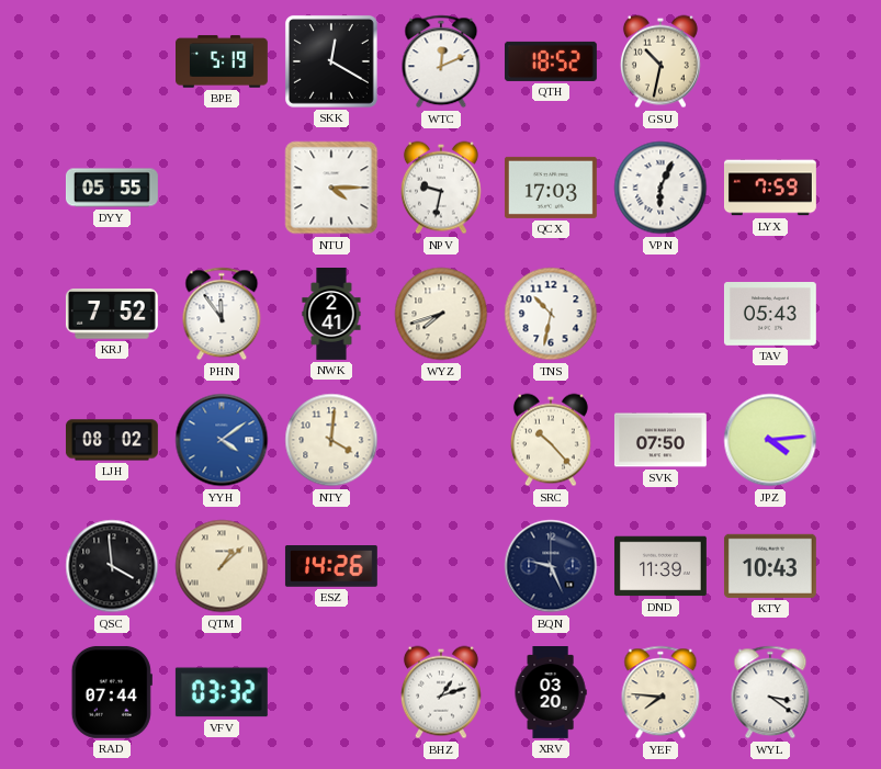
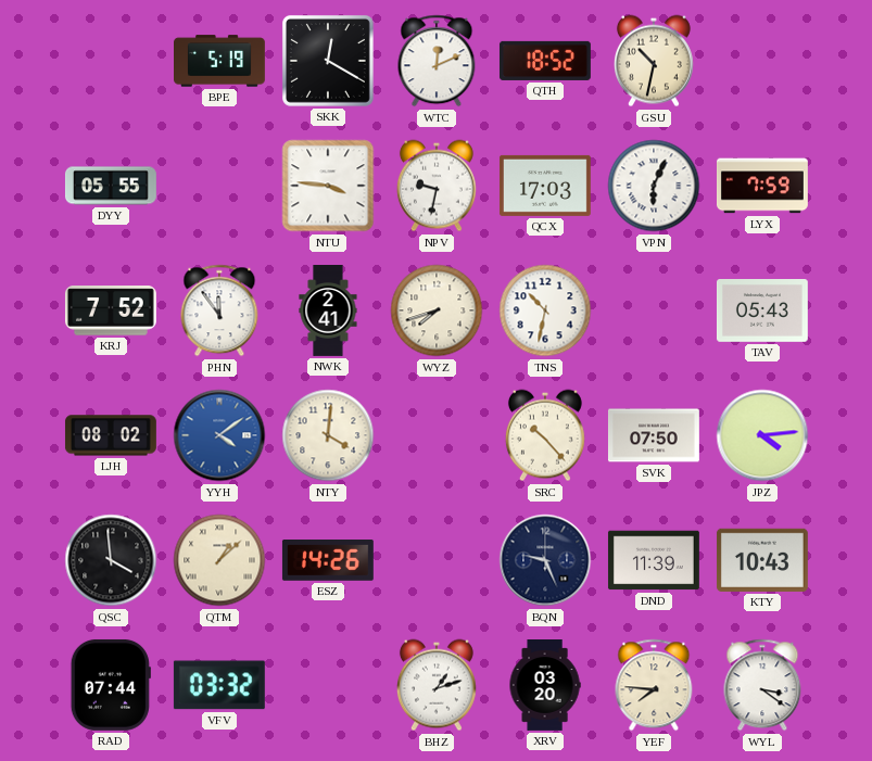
NTU: 4:15 -> 3:46 (328, 186)
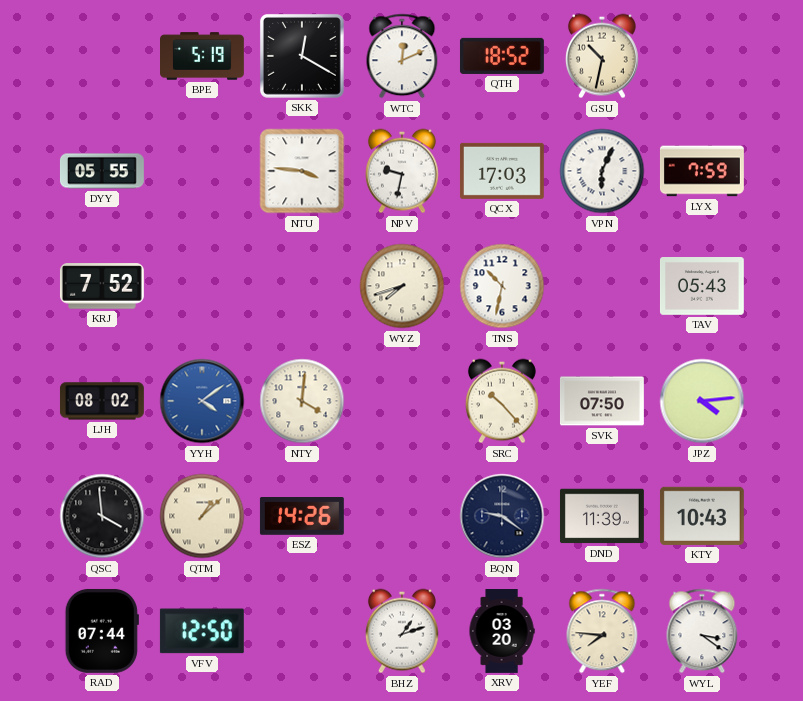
PHN: 11:54 -> none (219, 310)
NWK: 2:41 -> none (328, 312)
BQN: 9:26 -> 9:21 (502, 516)
VFV: 03:32 -> 12:50 (202, 631)
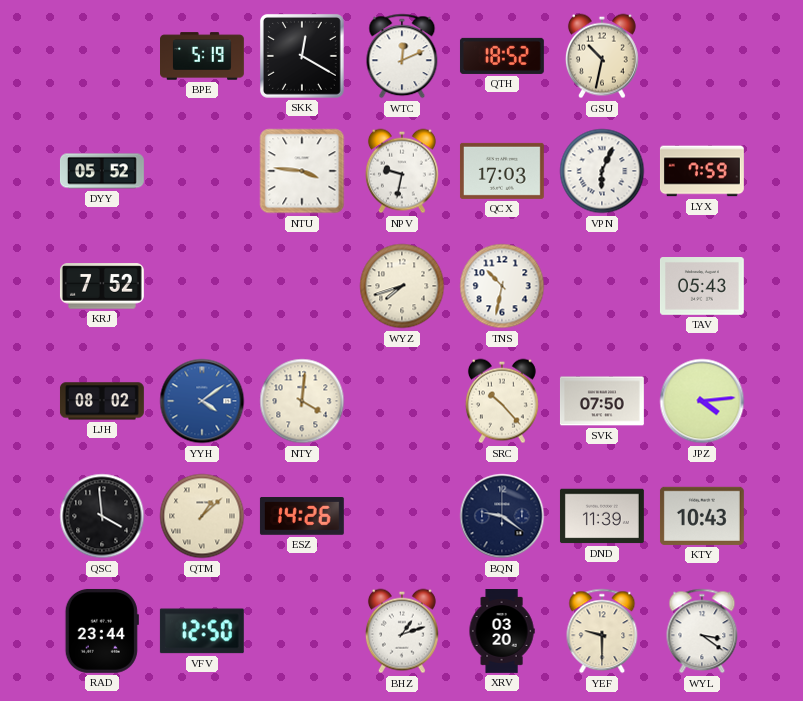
DYY: 05:55 -> 05:52 (102, 171)
RAD: 07:44 -> 23:44 (102, 631)
YEF: 7:46 -> 9:30 (602, 631)
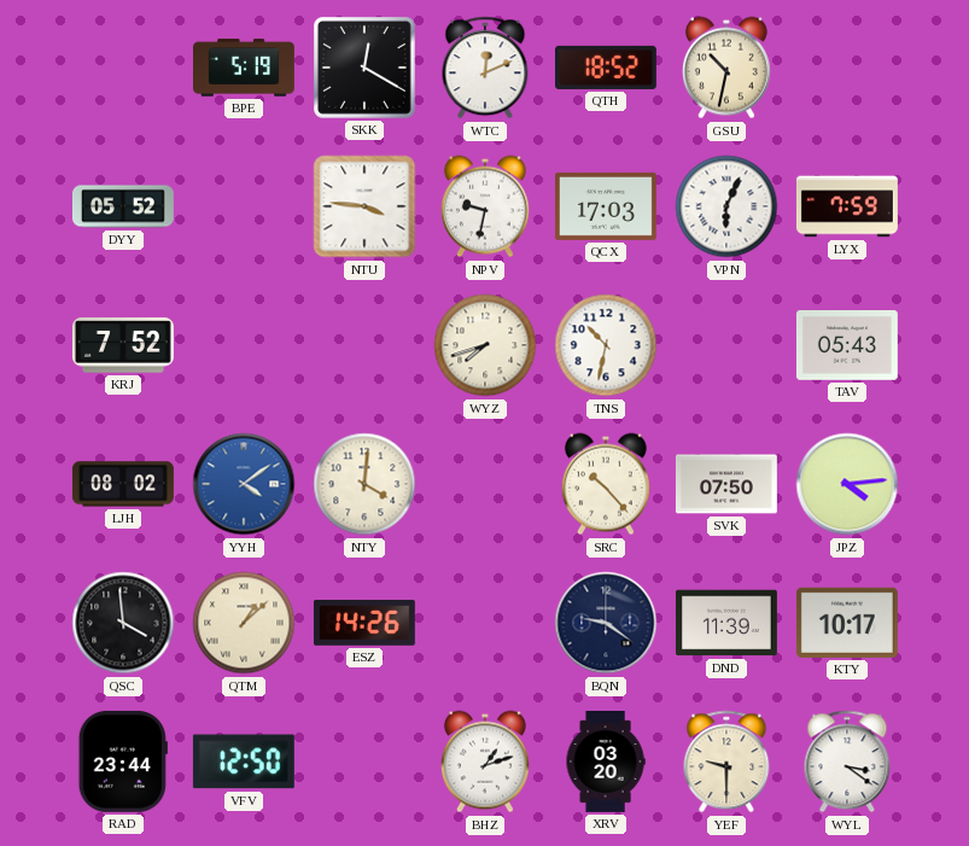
KTY: 10:43 -> 10:17 (847, 623)
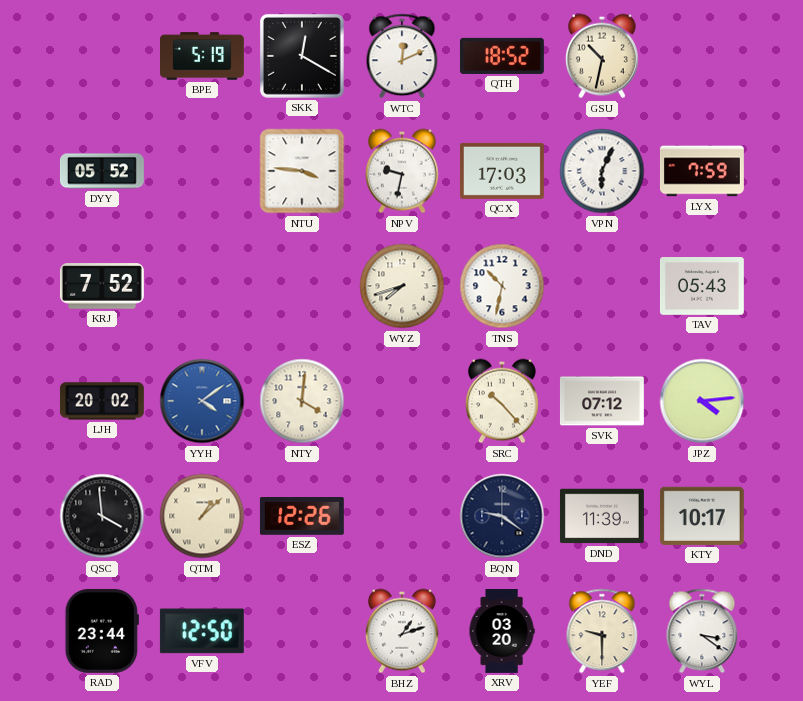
LJH: 08:02 -> 20:02 (102, 401)
SVK: 07:50 -> 07:12 (602, 401)
ESZ: 14:26 -> 12:26 (302, 517)
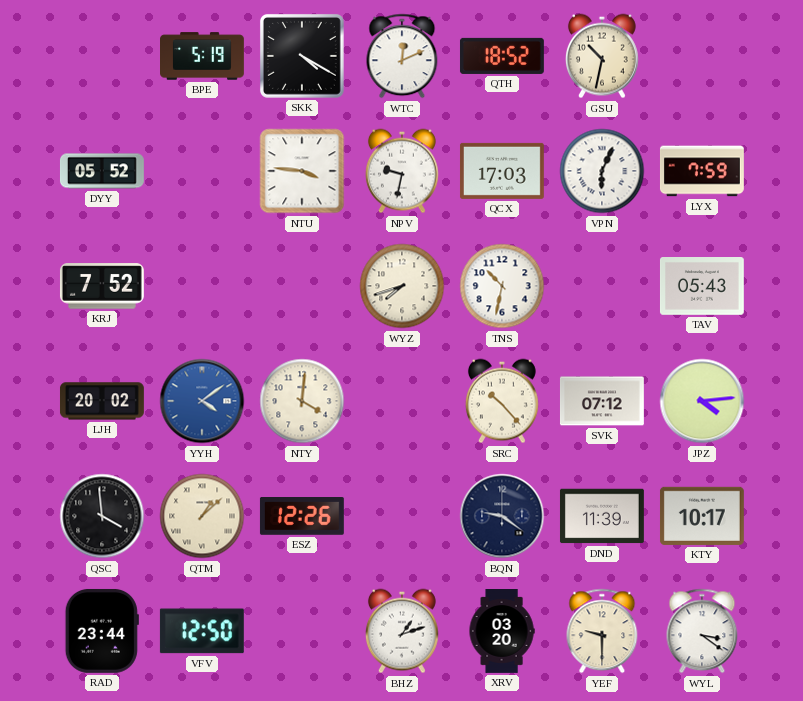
SKK: 12:20 -> 4:20 (302, 56)
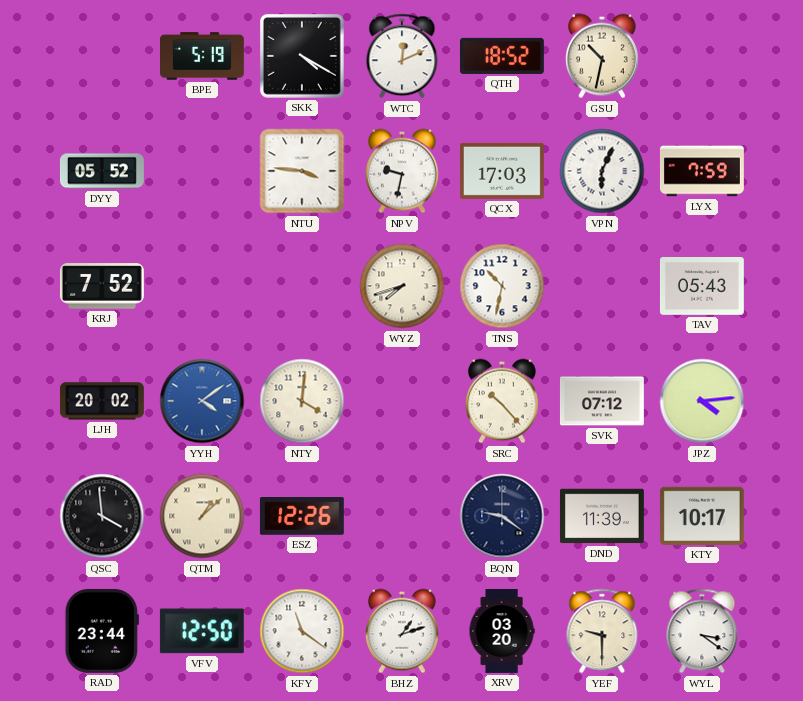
KFY: none -> 11:21 (302, 631)
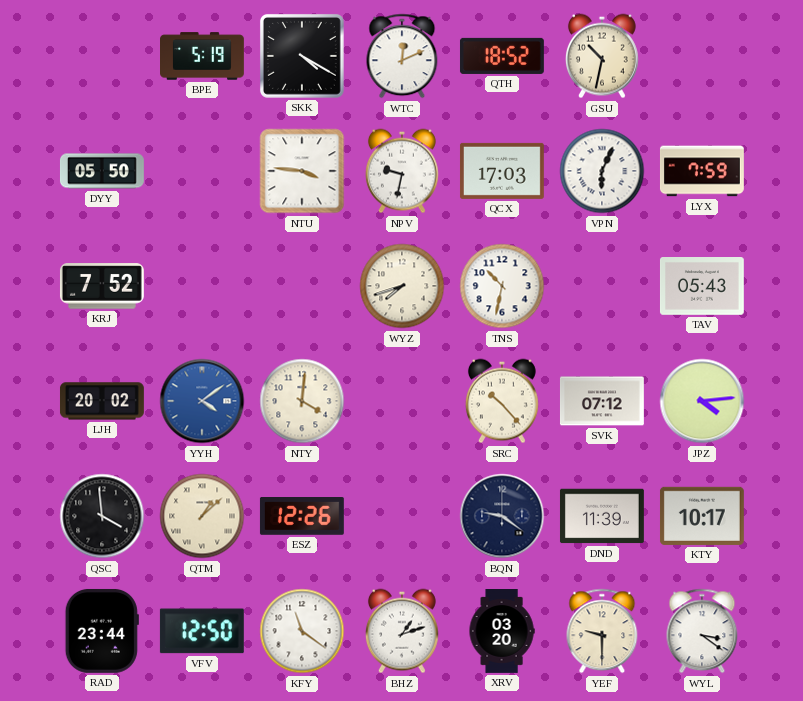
DYY: 05:52 -> 05:50 (102, 171)
